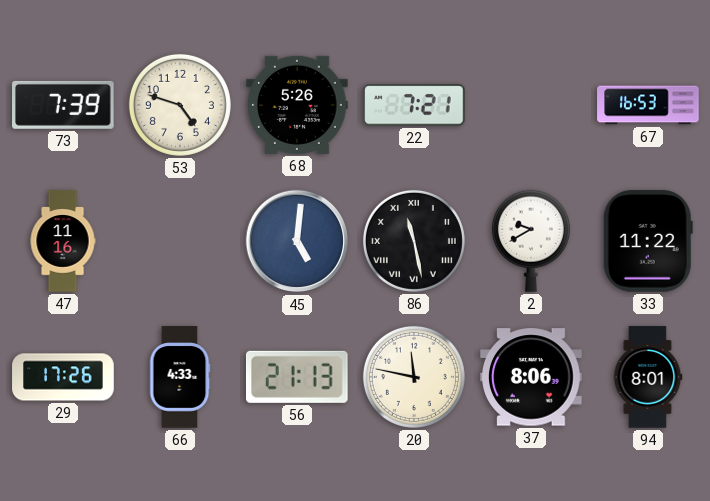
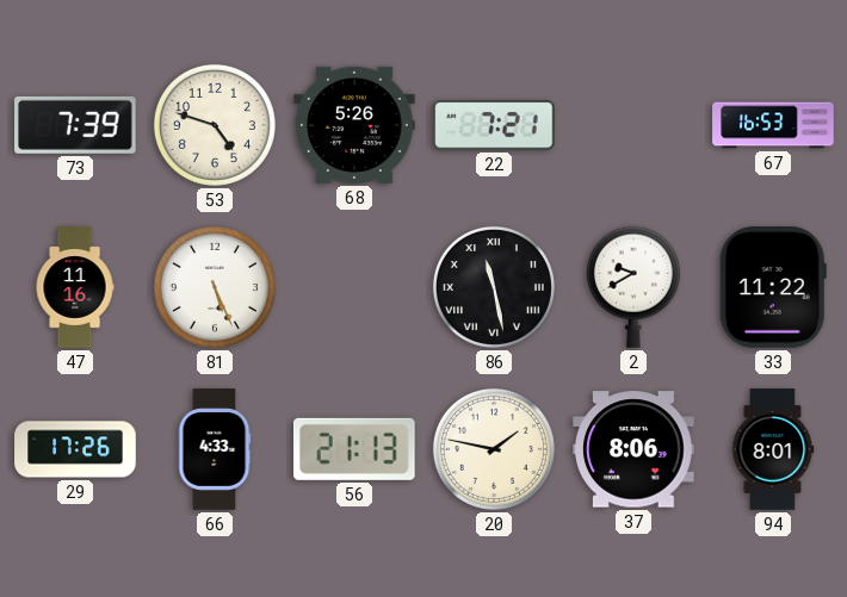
81: none -> 5:26 (215, 287)
45: 5:01 -> none (297, 241)
20: 11:47 -> 1:47 (494, 449)
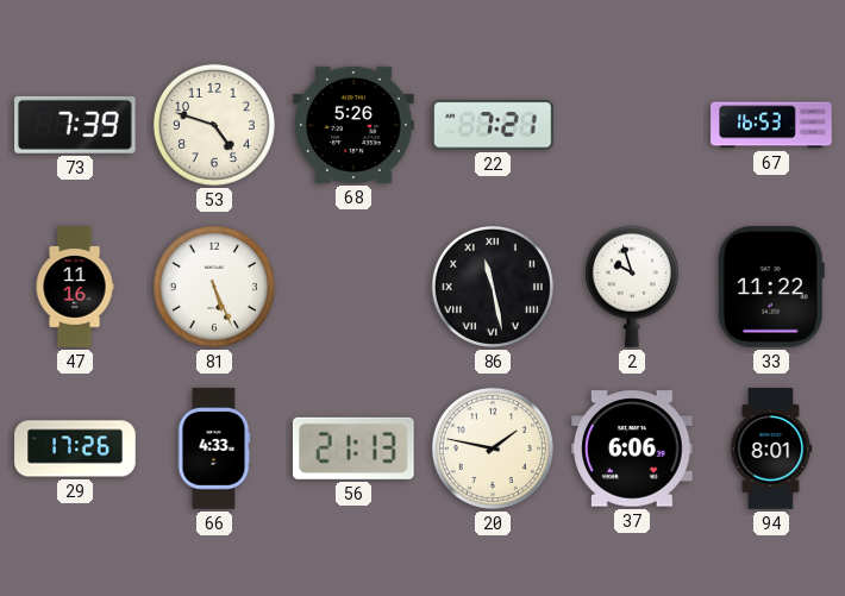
2: 9:40 -> 9:57 (632, 287)
37: 8:06 -> 6:06 (632, 448)
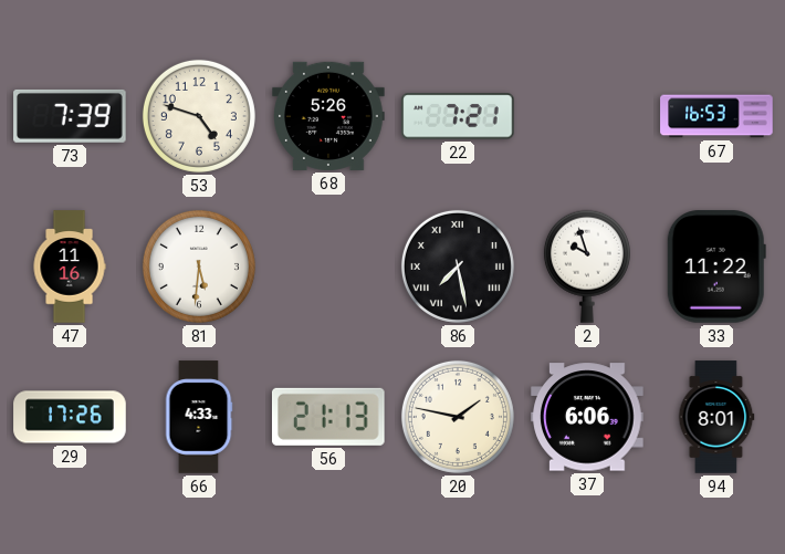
81: 5:26 -> 5:31 (199, 266)
86: 11:28 -> 7:28 (458, 266)
